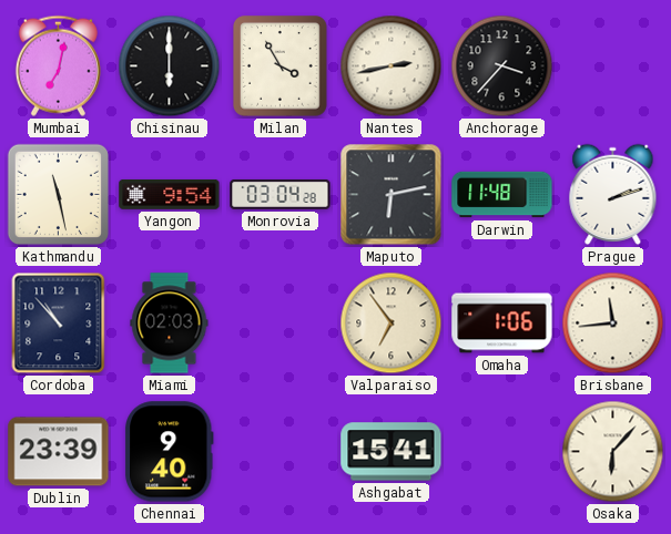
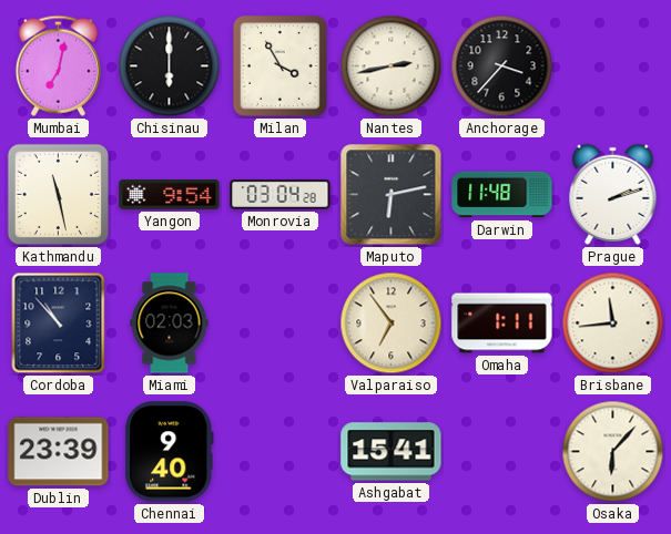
Omaha: 1:06 -> 1:11 (502, 324)
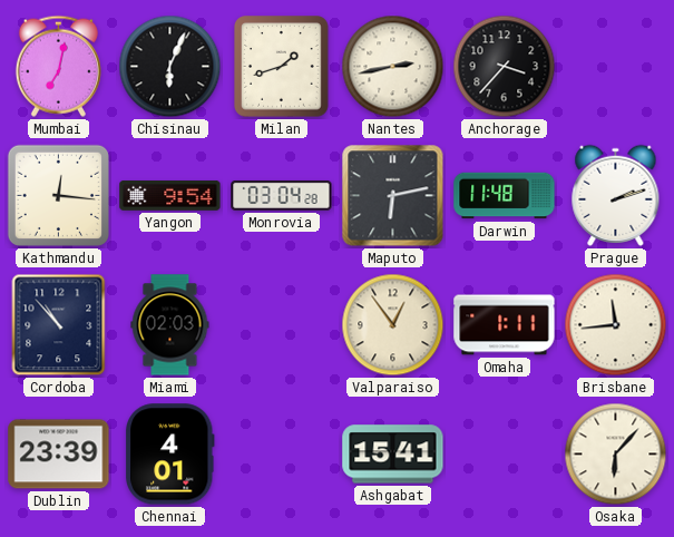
Chisinau: 6:00 -> 6:04 (170, 67)
Milan: 3:55 -> 1:42 (282, 67)
Kathmandu: 11:28 -> 12:16 (58, 195)
Valparaiso: 6:54 -> 12:54 (393, 325)
Chennai: 9:40 -> 4:01 (169, 455)
